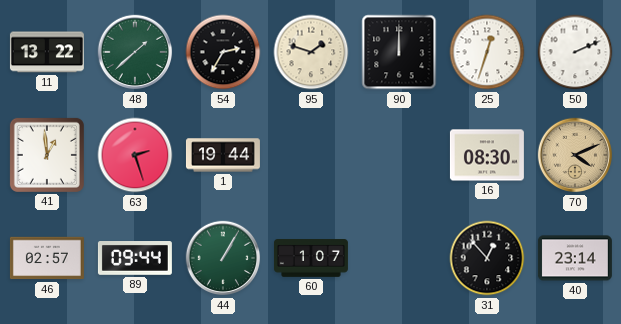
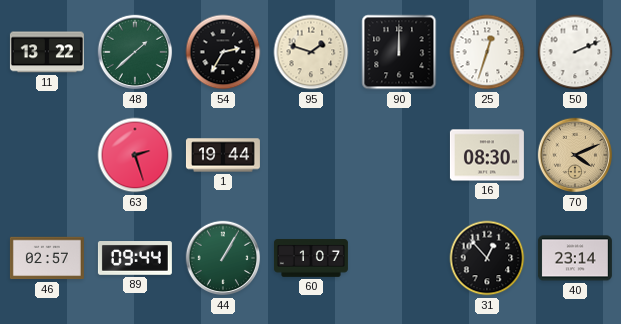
41: 12:59 -> none (47, 155)
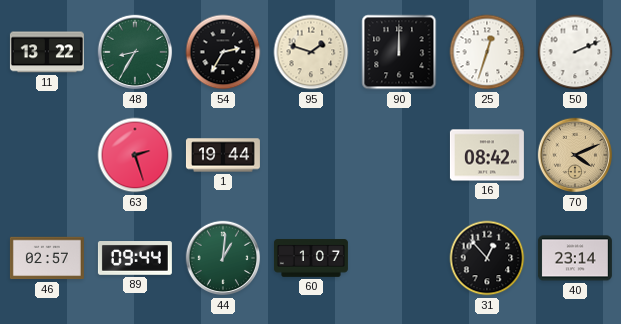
48: 1:38 -> 8:35 (135, 52)
16: 08:30 -> 08:42 (487, 155)
44: 1:05 -> 1:01 (223, 258)
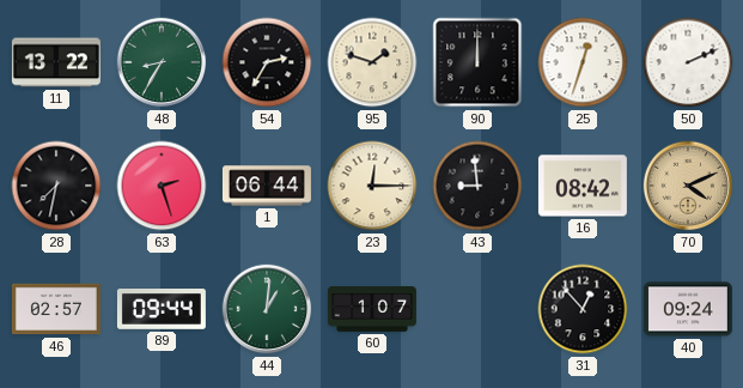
28: none -> 7:32 (56, 186)
1: 19:44 -> 06:44 (267, 186)
23: none -> 12:15 (372, 186)
43: none -> 8:59 (477, 186)
40: 23:14 -> 09:24 (688, 309)
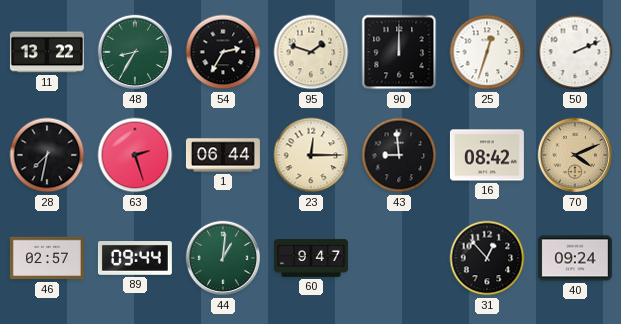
60: 1:07 -> 9:47 (311, 258)
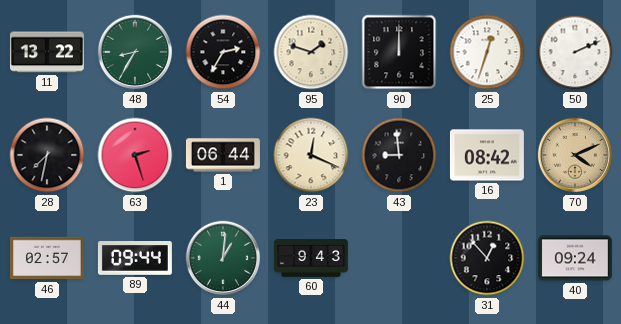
23: 12:15 -> 12:19 (311, 155)
60: 9:47 -> 9:43 (311, 258)
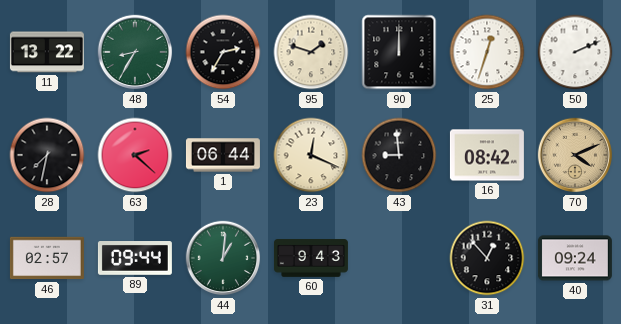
63: 2:27 -> 2:22 (135, 155)
